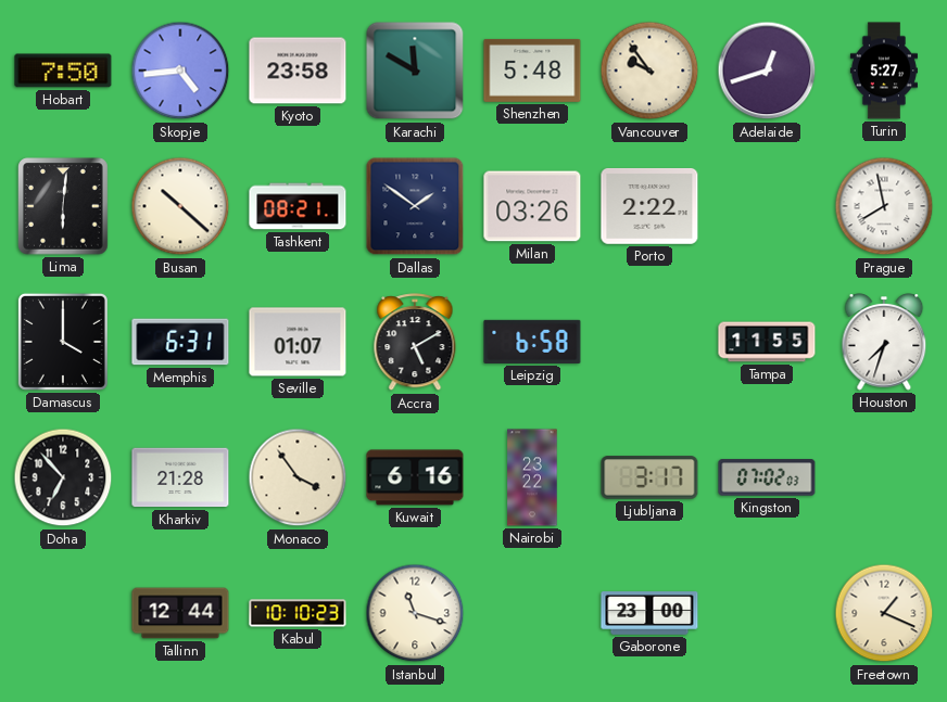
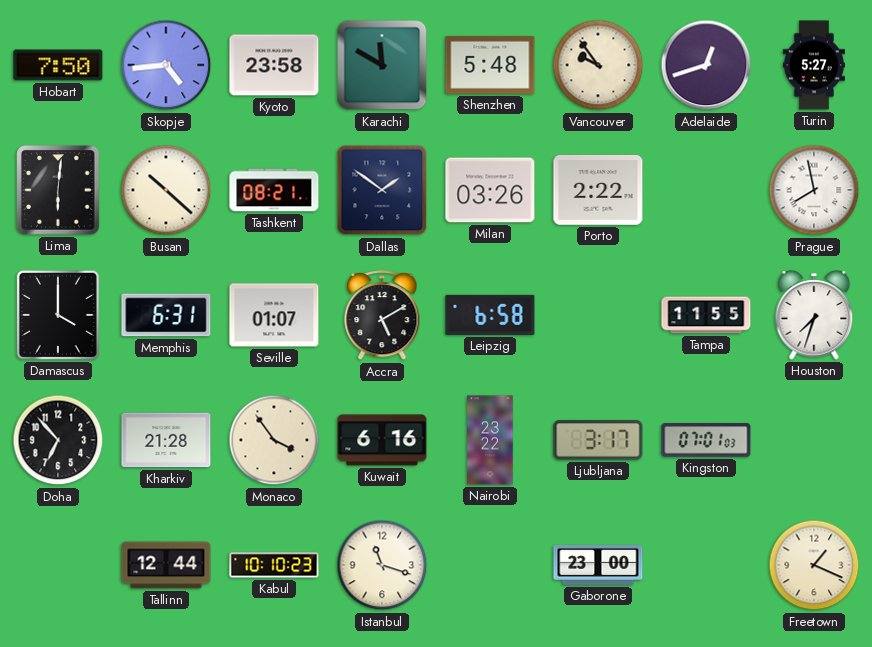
Kingston: 07:02 -> 07:01 (706, 440)
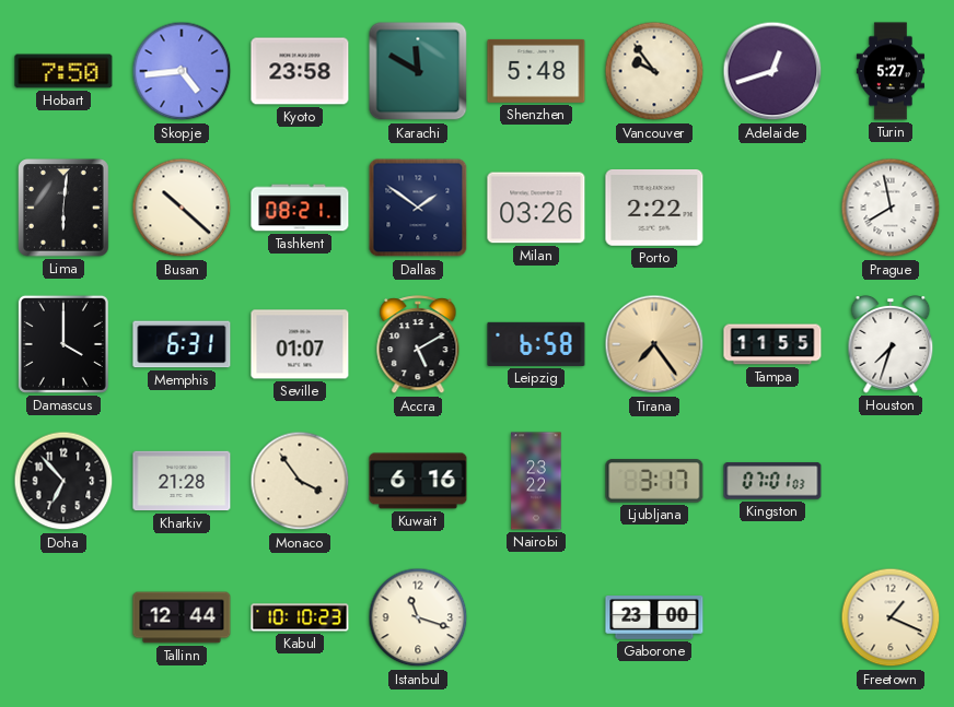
Tirana: none -> 7:24 (654, 344)
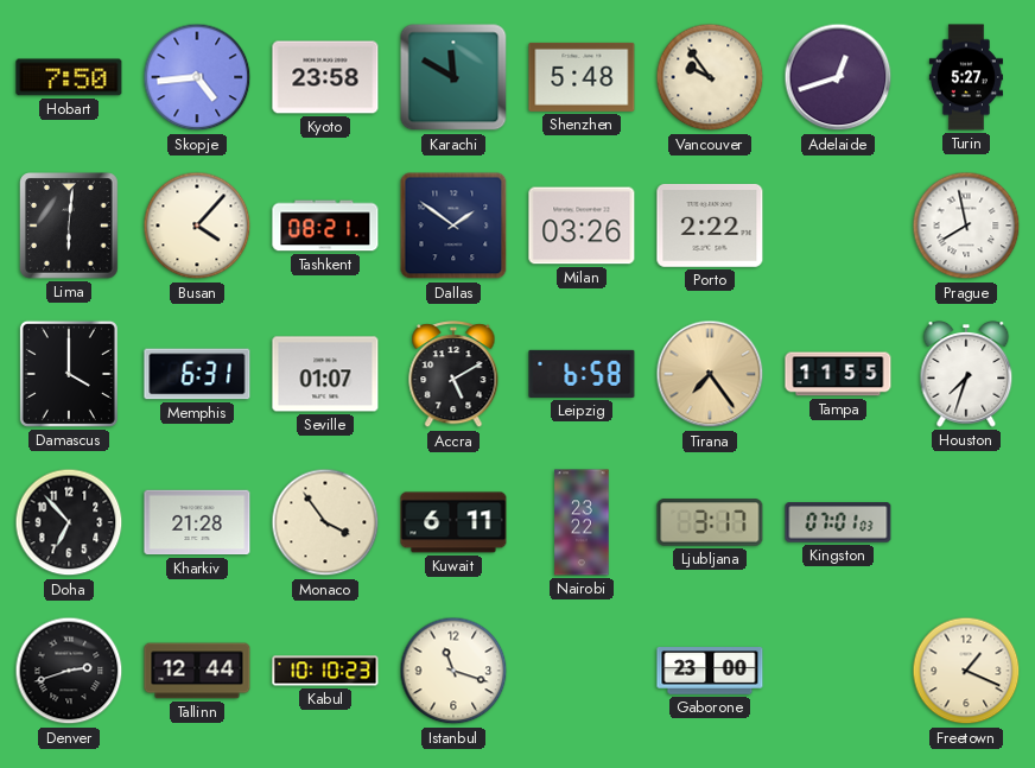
Busan: 10:22 -> 4:07 (197, 226)
Kuwait: 6:16 -> 6:11 (453, 522)
Denver: none -> 2:42 (69, 671)
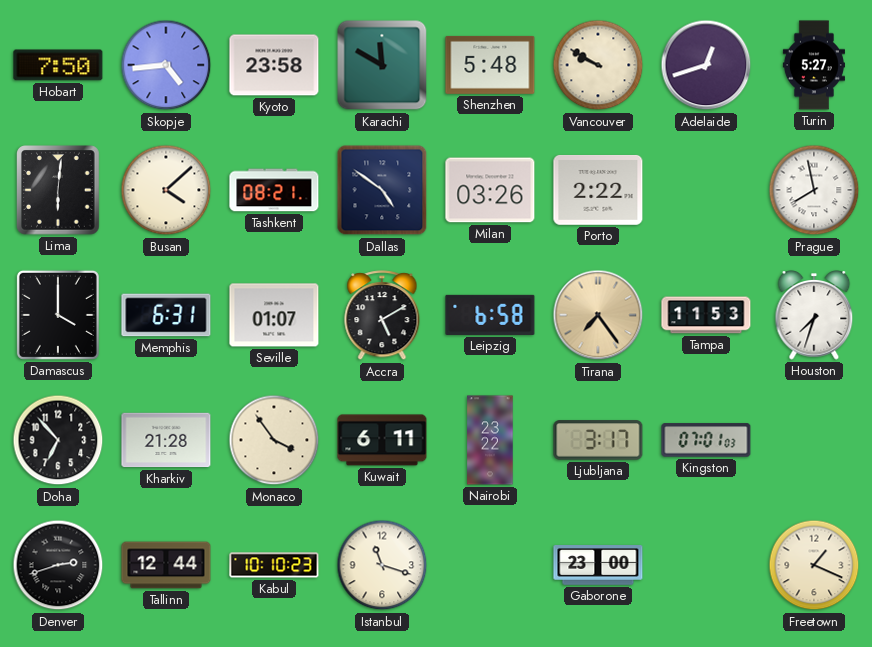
Vancouver: 9:54 -> 9:50 (598, 65)
Busan: 4:07 -> 4:08 (166, 190)
Dallas: 1:51 -> 4:51 (382, 190)
Tampa: 11:55 -> 11:53 (706, 315)
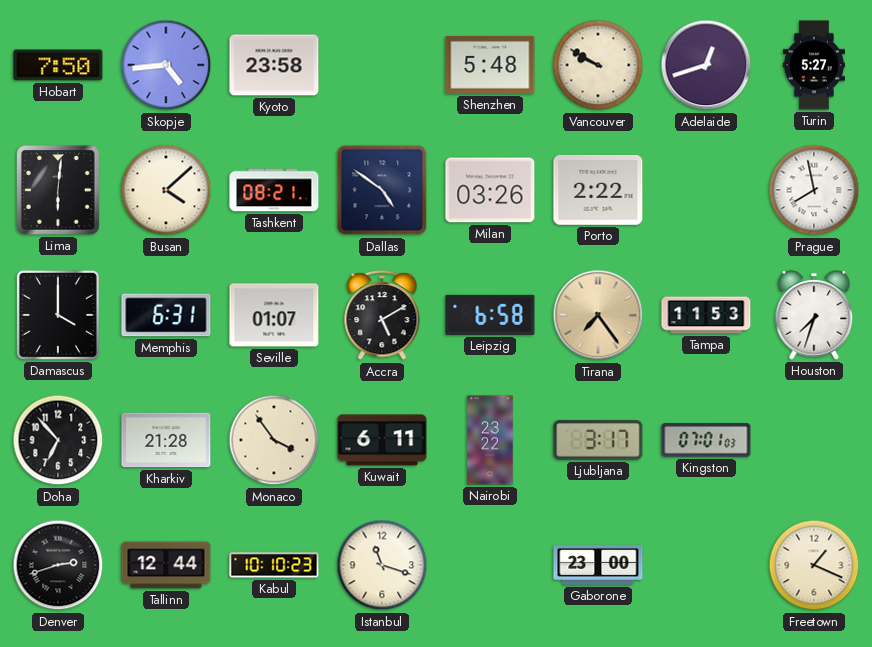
Karachi: 11:50 -> none (382, 65)
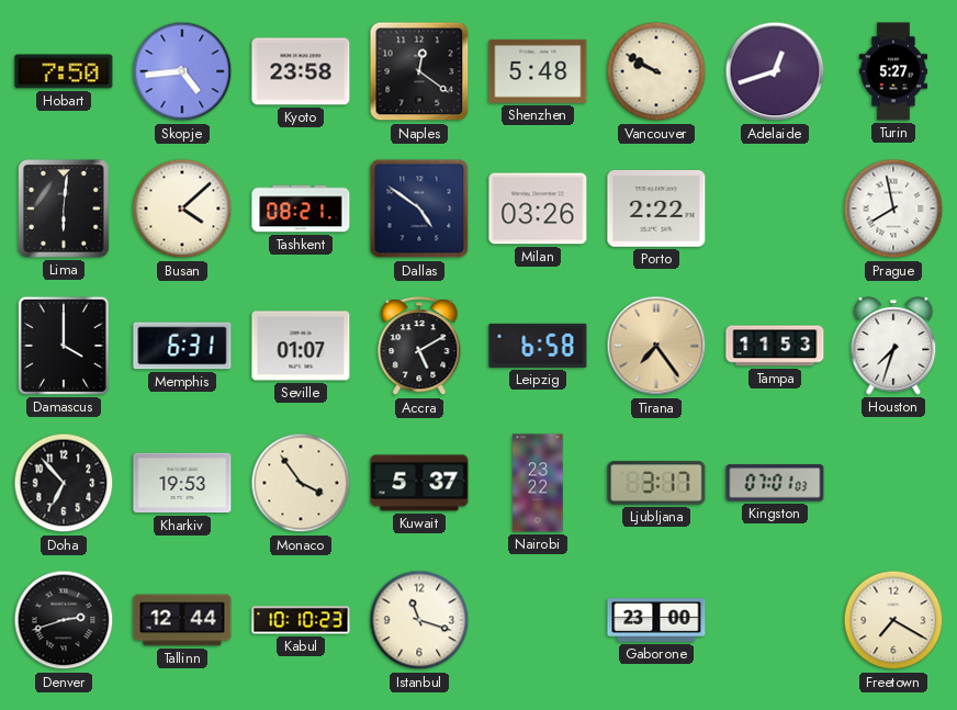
Naples: none -> 12:21 (419, 71)
Kharkiv: 21:28 -> 19:53 (182, 483)
Kuwait: 6:11 -> 5:37 (419, 483)
Freetown: 1:19 -> 7:20 (893, 620)
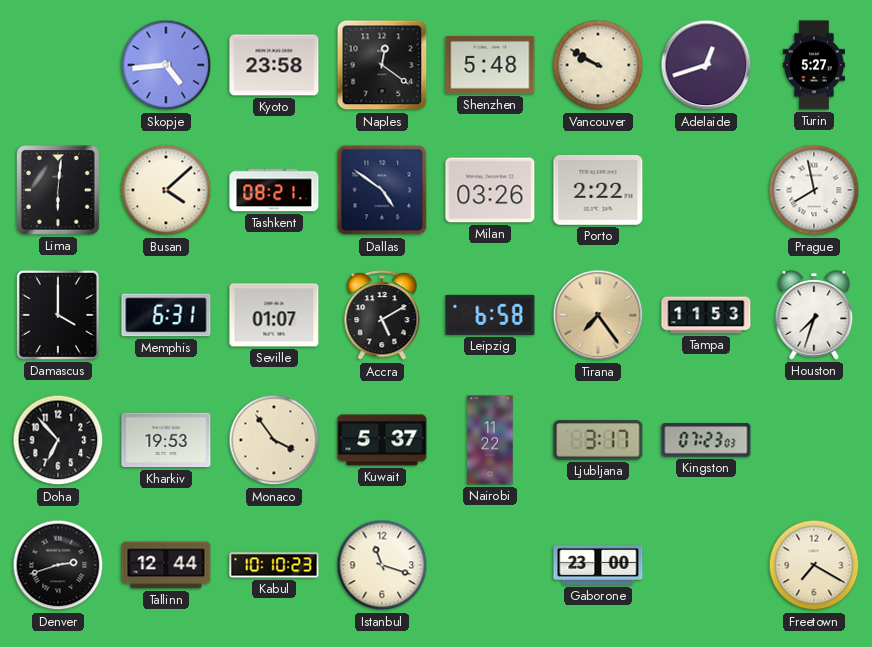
Hobart: 7:50 -> none (64, 71)
Nairobi: 23:22 -> 11:22 (490, 440)
Kingston: 07:01 -> 07:23 (706, 440)
